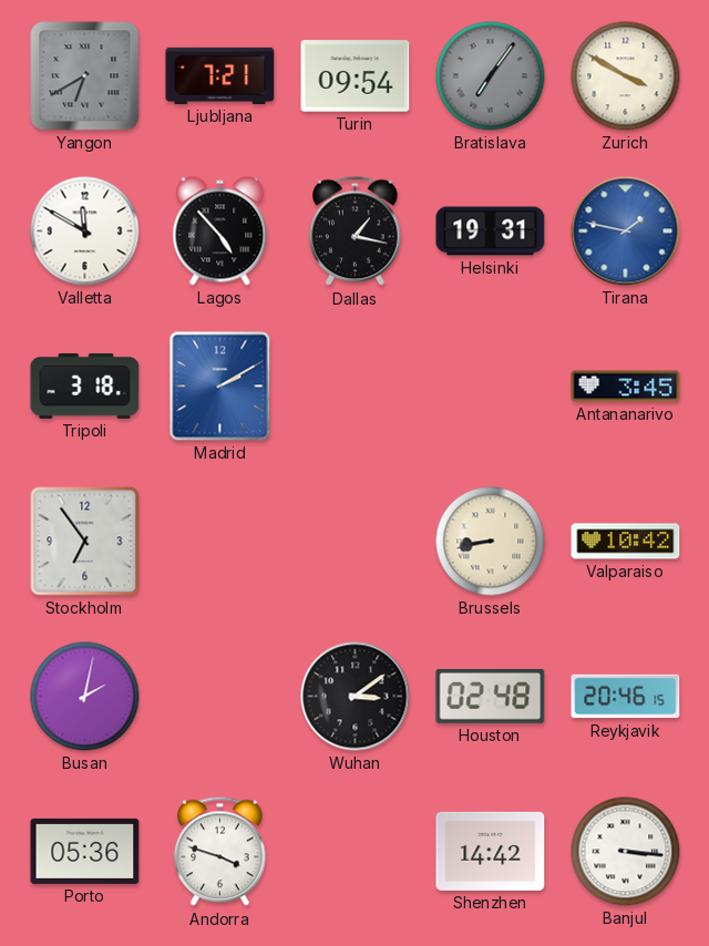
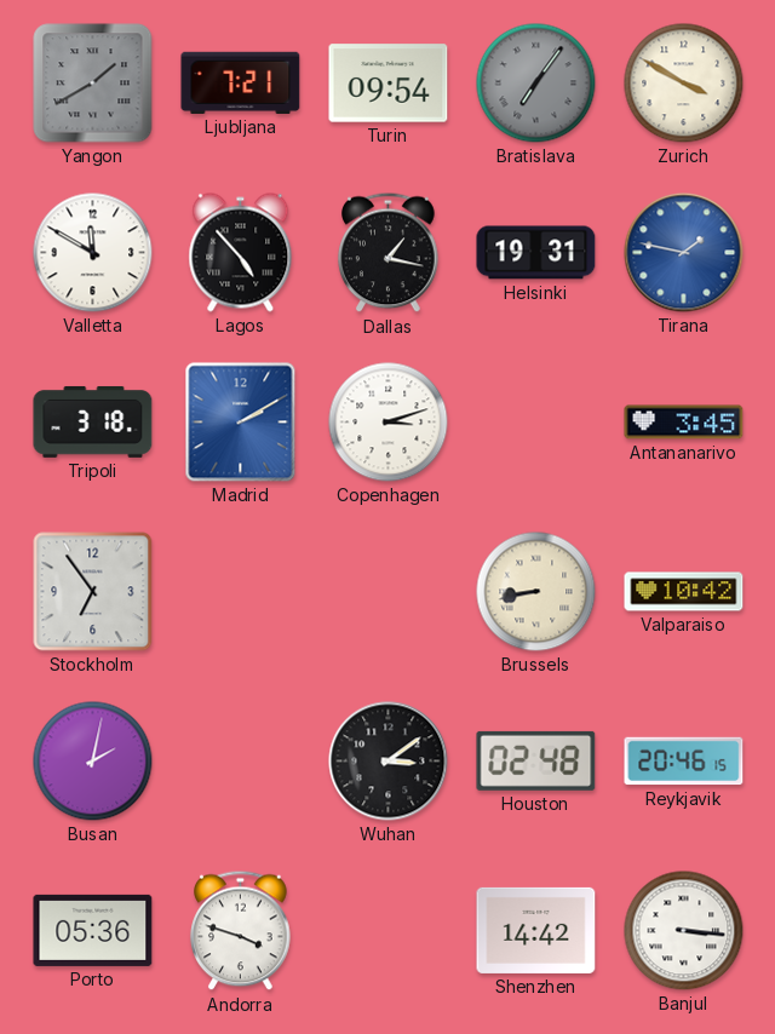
Yangon: 6:40 -> 1:40 (93, 84)
Copenhagen: none -> 3:12 (389, 423)
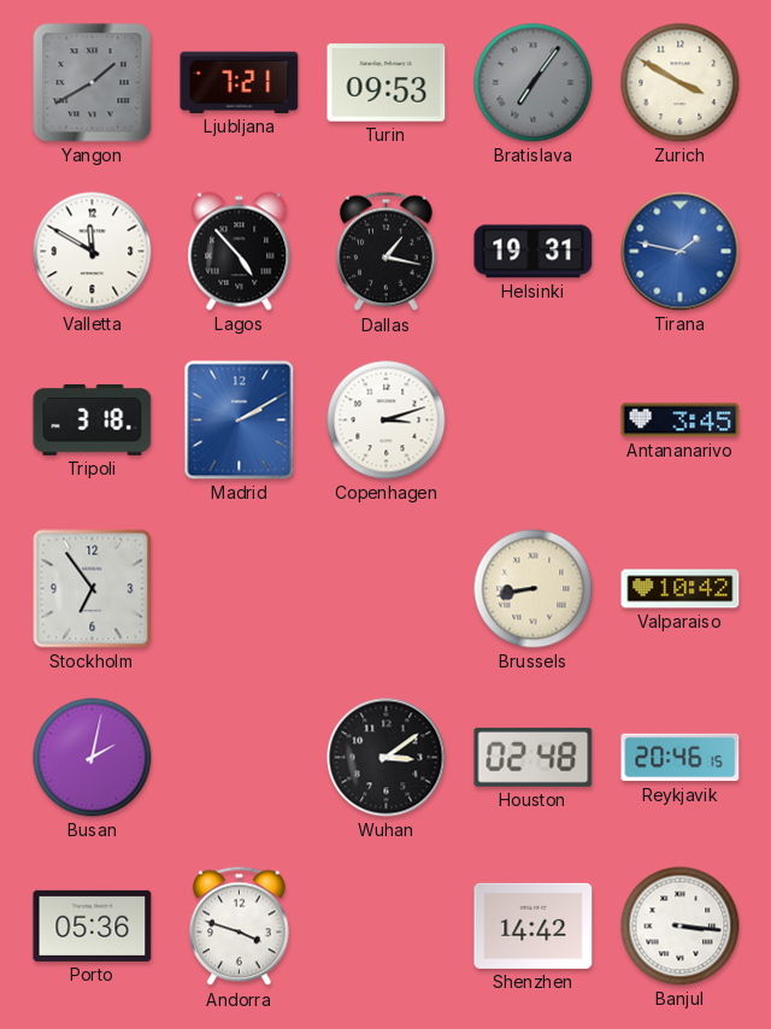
Turin: 09:54 -> 09:53 (387, 83)
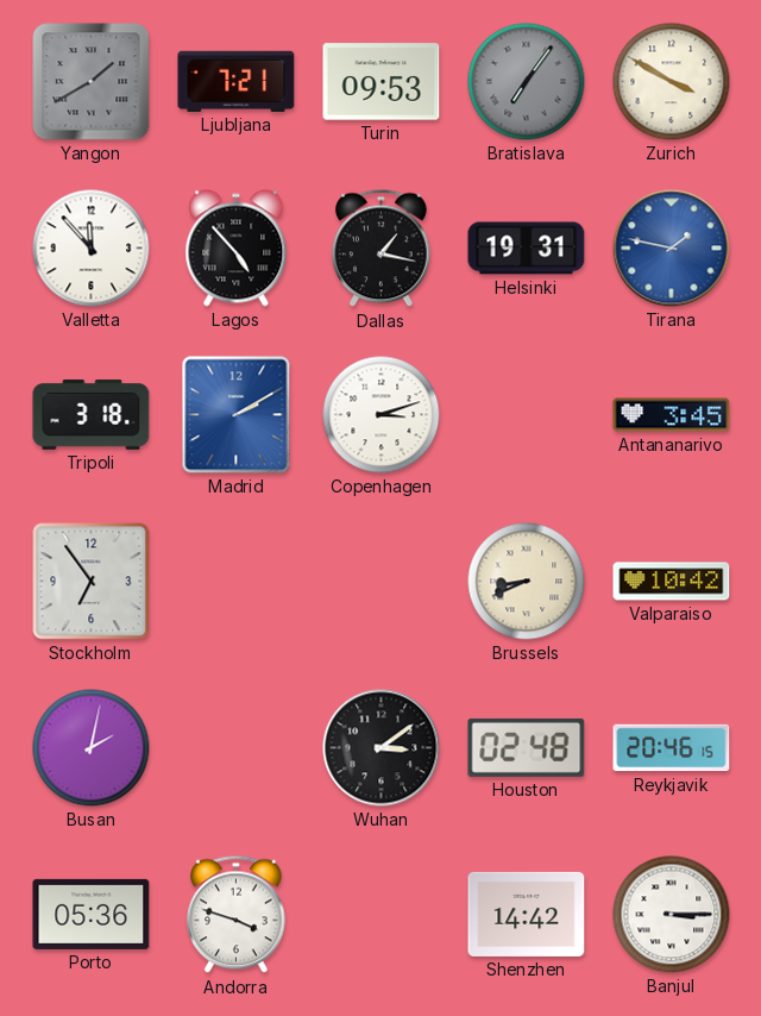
Valletta: 11:50 -> 11:53 (92, 249)
Brussels: 8:43 -> 8:41 (527, 582)
Banjul: 3:16 -> 3:15 (672, 915)
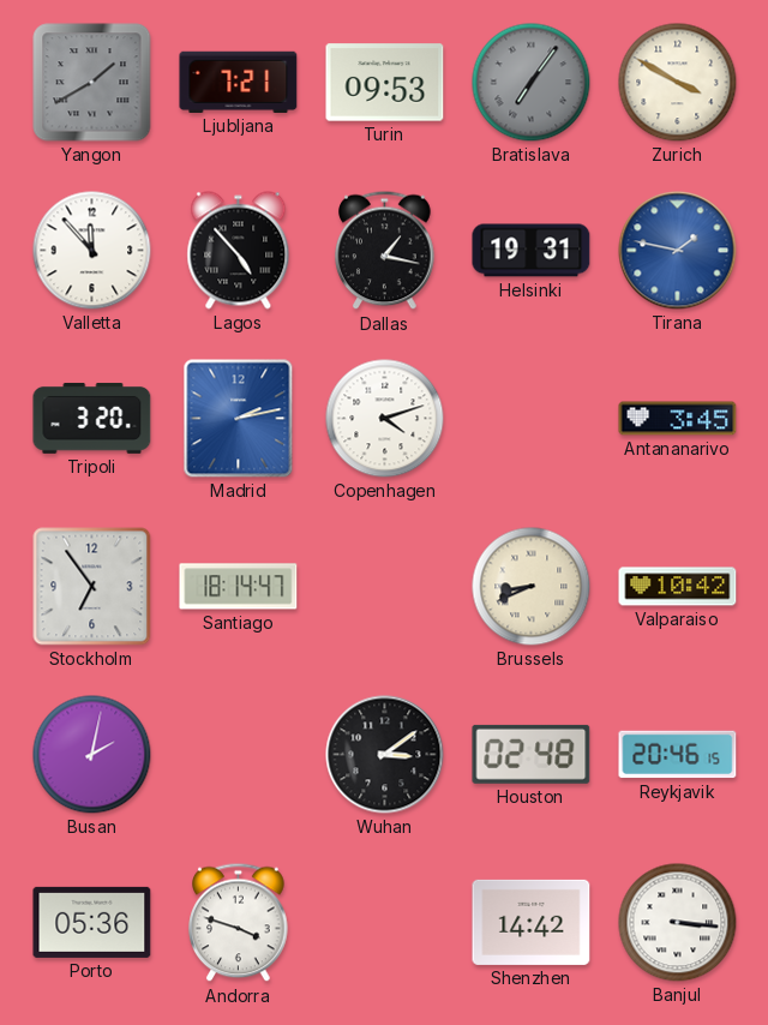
Tripoli: 3:18 -> 3:20 (92, 418)
Madrid: 2:10 -> 2:13 (239, 419)
Copenhagen: 3:12 -> 4:12 (385, 419)
Santiago: none -> 18:14 (239, 587)
Banjul: 3:15 -> 3:16 (678, 923)
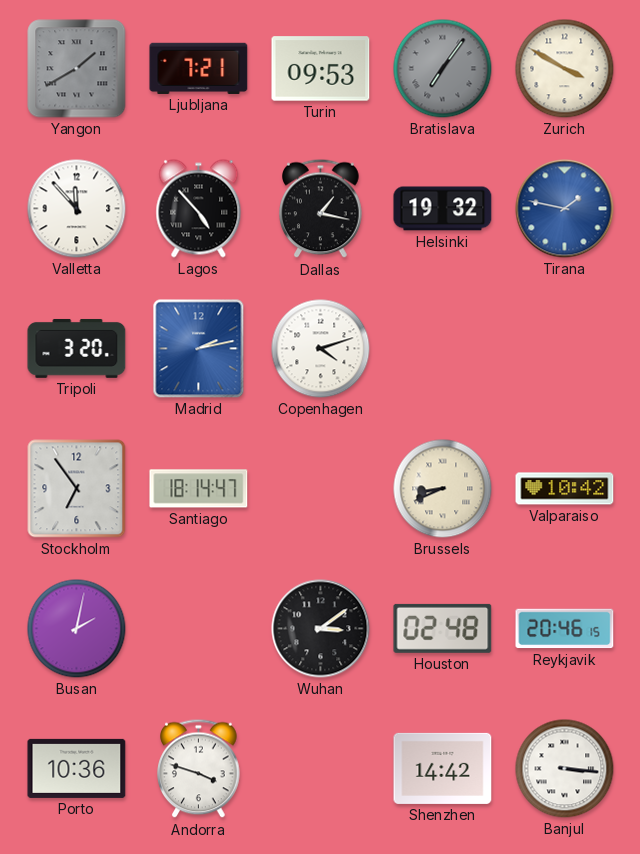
Helsinki: 19:31 -> 19:32 (443, 209)
Antananarivo: 3:45 -> none (678, 419)
Porto: 05:36 -> 10:36 (77, 768)
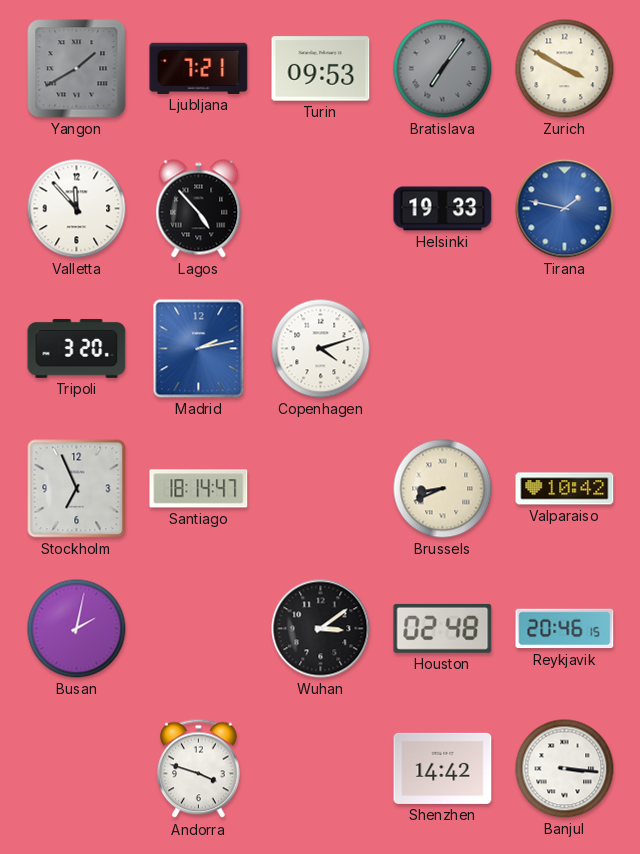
Dallas: 1:17 -> none (321, 209)
Helsinki: 19:32 -> 19:33 (443, 209)
Stockholm: 6:54 -> 6:56 (77, 489)
Porto: 10:36 -> none (77, 768)
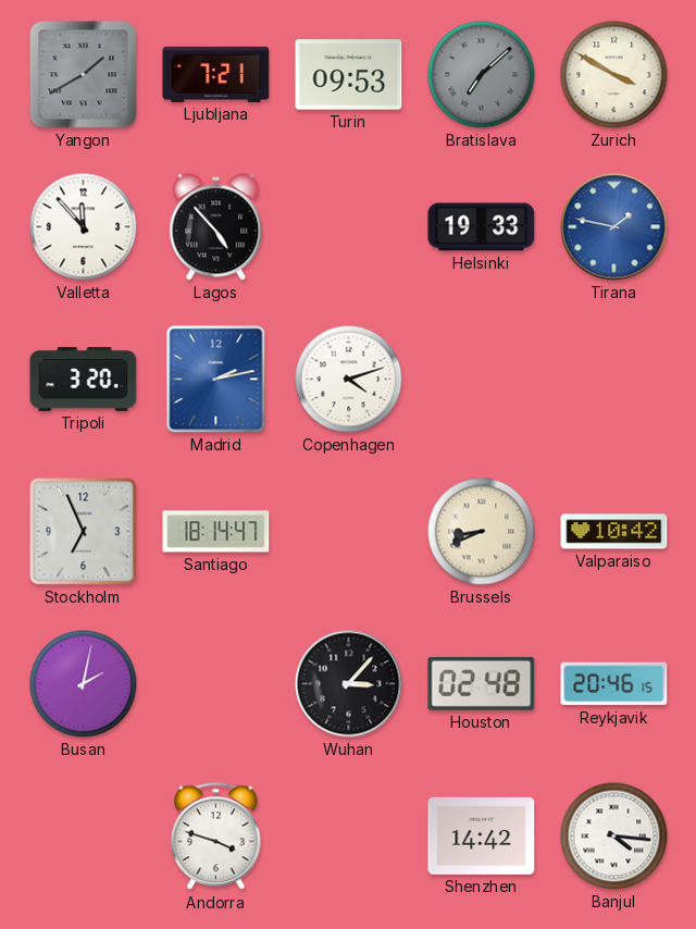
Bratislava: 7:06 -> 7:08 (482, 75)
Wuhan: 3:09 -> 3:07 (349, 684)
Banjul: 3:16 -> 4:16 (614, 837)
